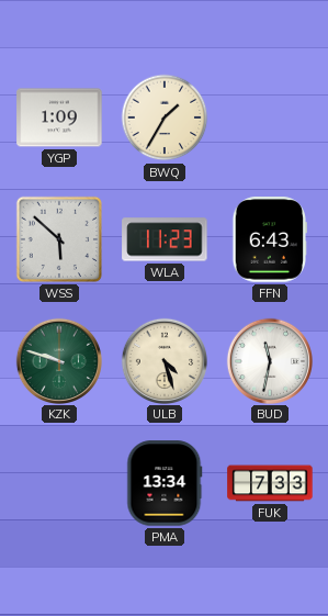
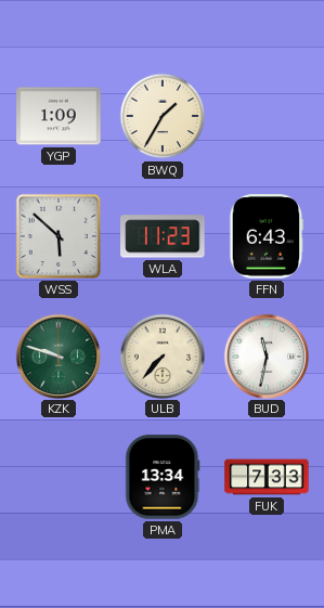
ULB: 4:27 -> 7:37 (161, 355)
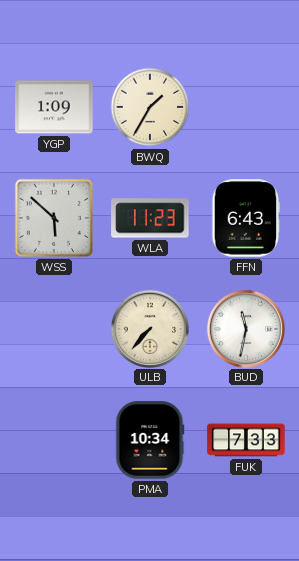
KZK: 9:48 -> none (57, 355)
PMA: 13:34 -> 10:34 (150, 440)
